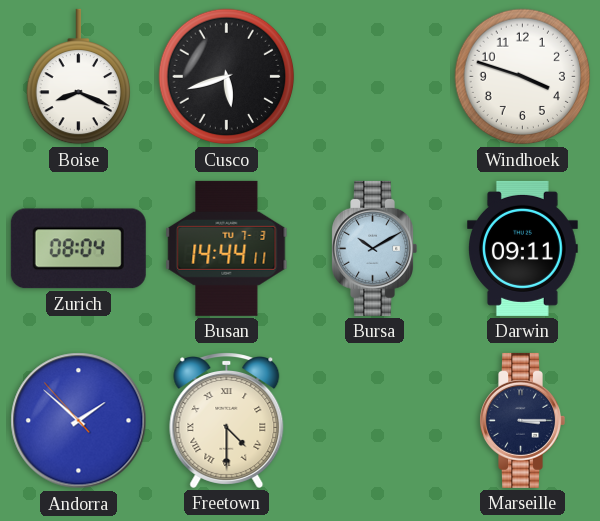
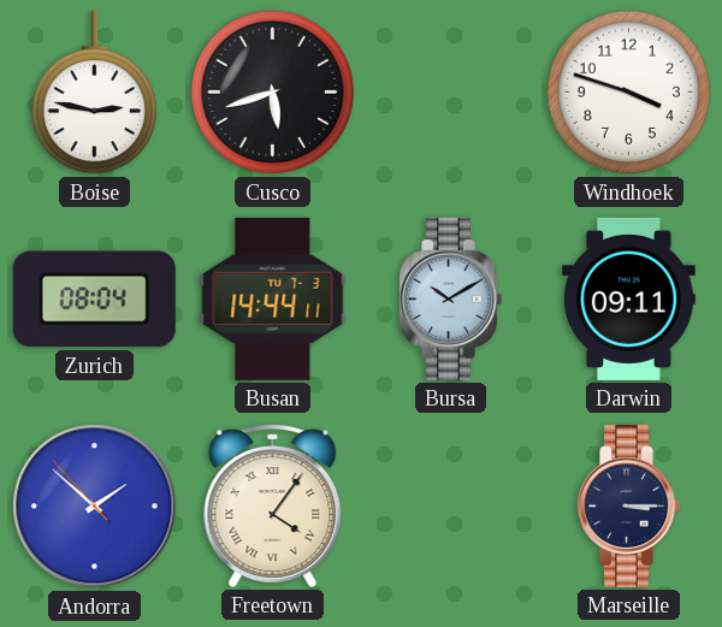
Boise: 8:19 -> 2:47 (94, 93)
Freetown: 4:30 -> 4:06 (273, 505)
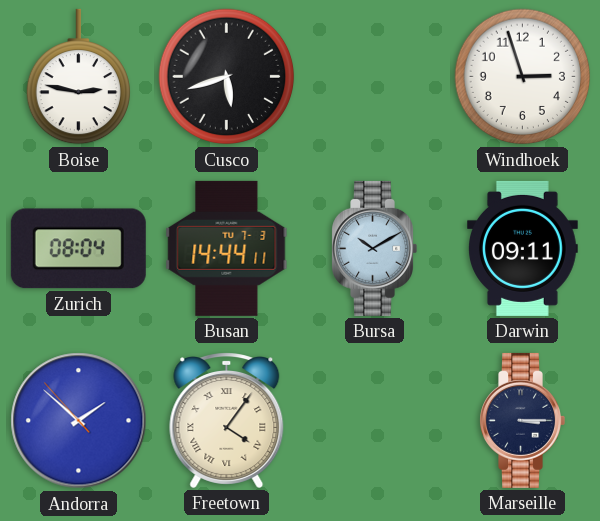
Windhoek: 3:48 -> 2:57 (523, 77)
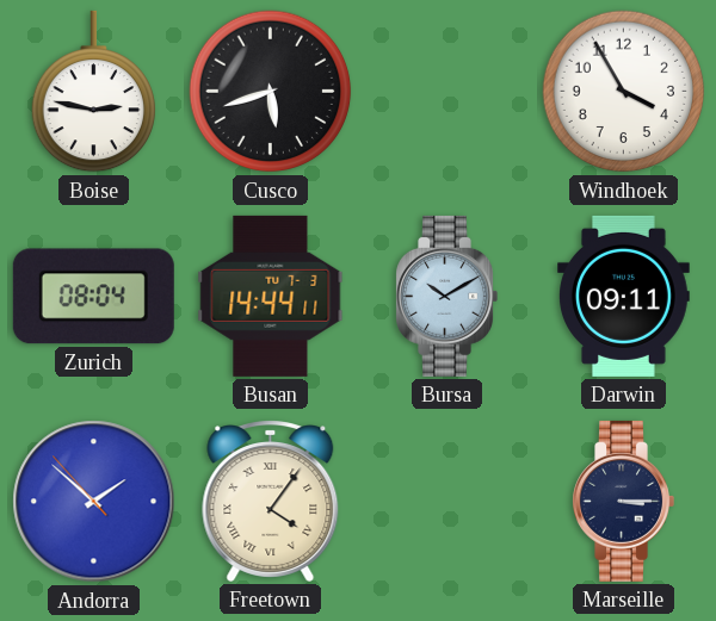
Windhoek: 2:57 -> 3:55 (624, 92)
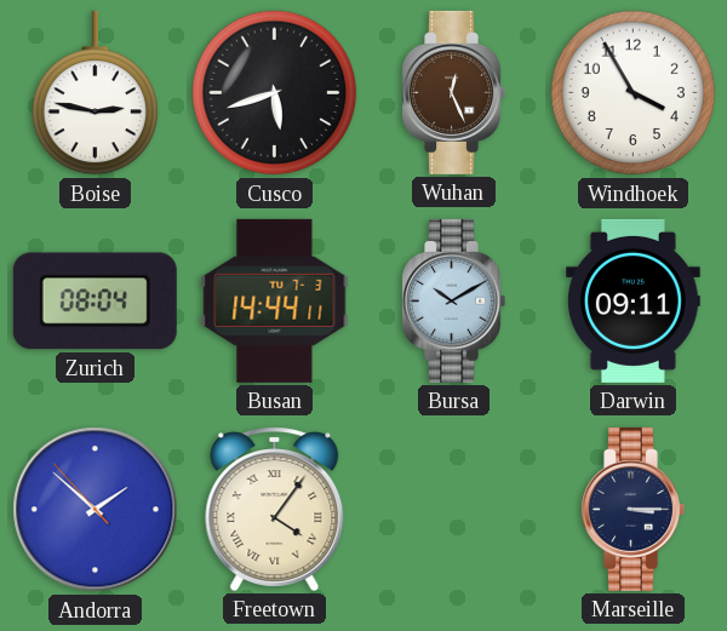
Wuhan: none -> 12:26 (453, 92)
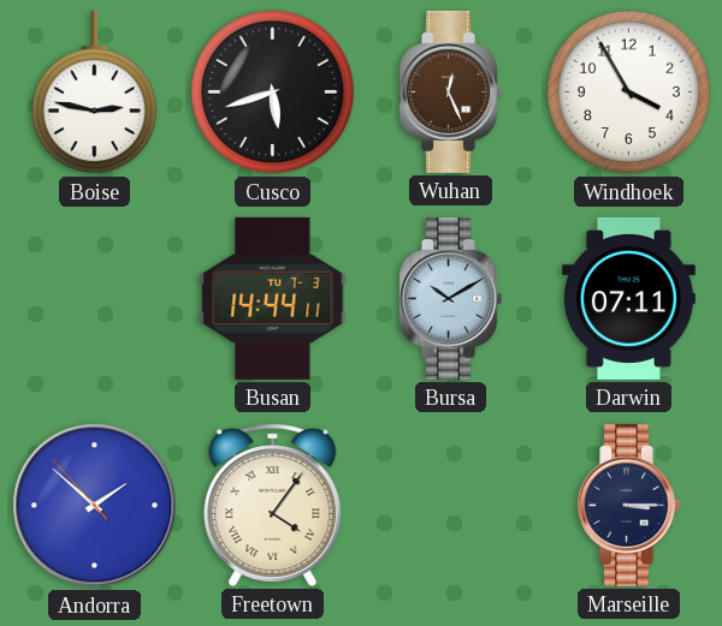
Zurich: 08:04 -> none (95, 302)
Darwin: 09:11 -> 07:11 (629, 298)
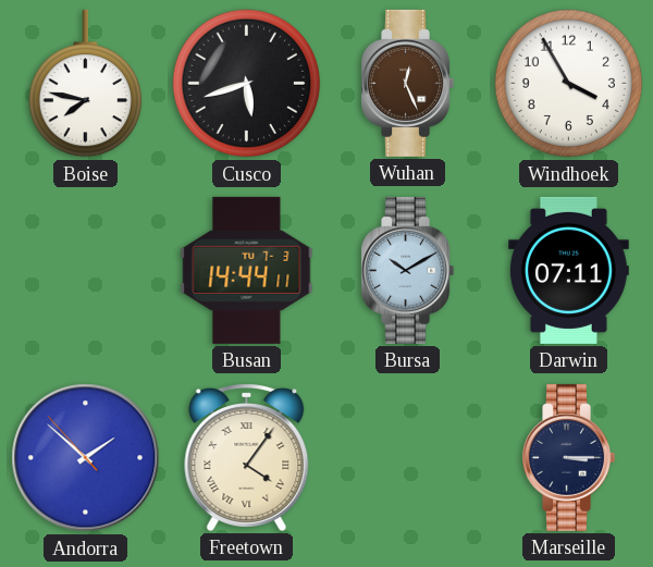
Boise: 2:47 -> 7:47 (85, 84)
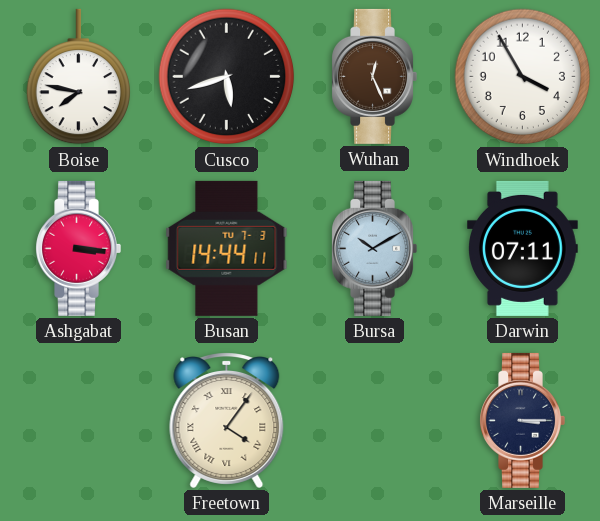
Ashgabat: none -> 3:16 (78, 248)
Andorra: 1:51 -> none (86, 458)
